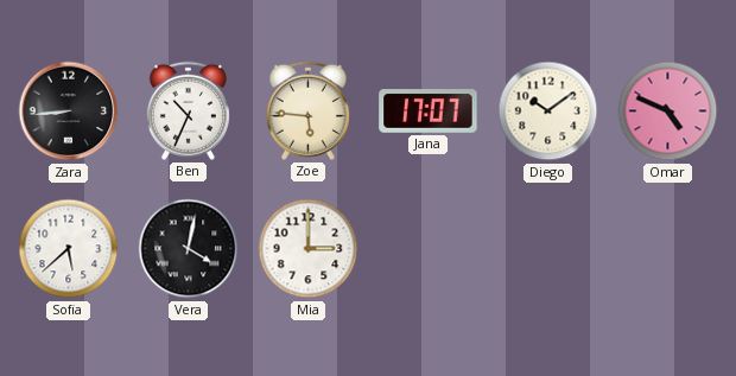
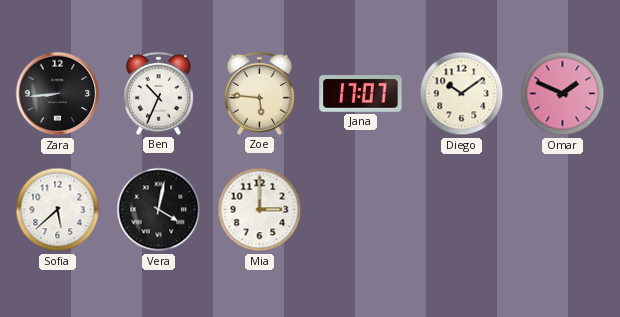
Omar: 4:49 -> 1:49 (563, 94)
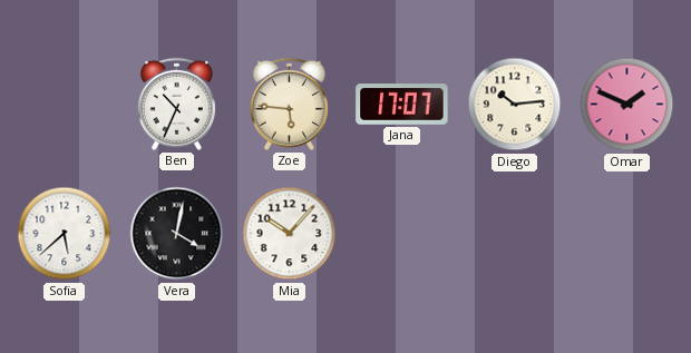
Zara: 8:44 -> none (58, 94)
Diego: 10:09 -> 10:14 (515, 105)
Mia: 3:00 -> 10:07 (290, 234)
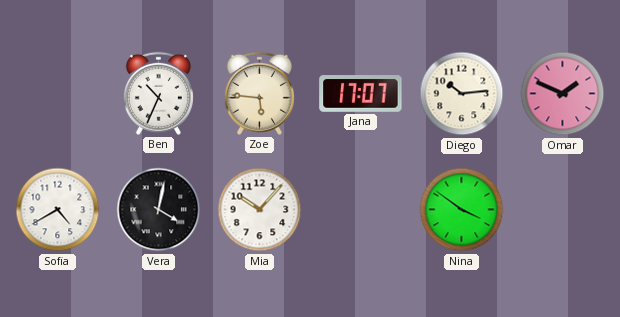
Sofia: 5:38 -> 4:40 (58, 210)
Nina: none -> 3:51 (462, 210)
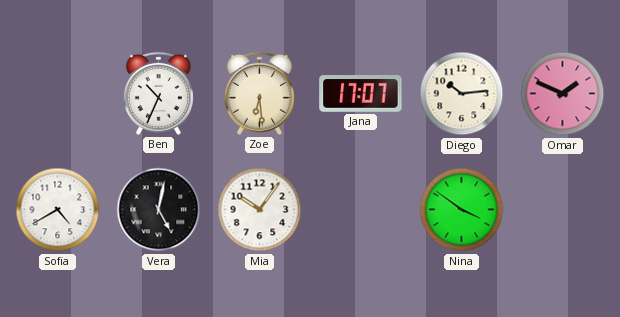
Zoe: 5:46 -> 6:29 (259, 93)
Vera: 4:02 -> 5:02 (159, 210)
Mia: 10:07 -> 10:06 (260, 210)
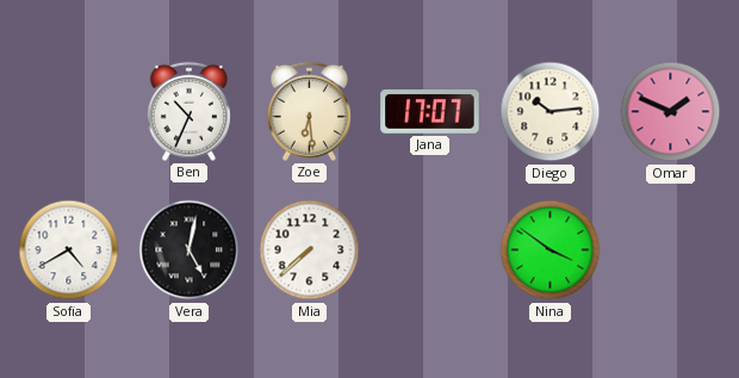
Mia: 10:06 -> 7:38 (310, 250)
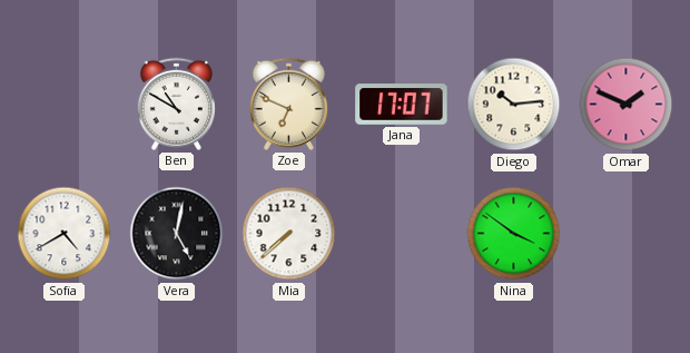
Ben: 10:34 -> 10:50 (176, 104)
Zoe: 6:29 -> 6:49 (288, 104)
